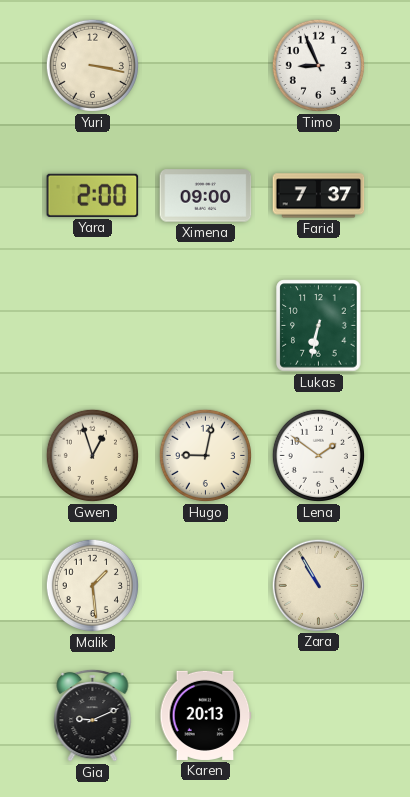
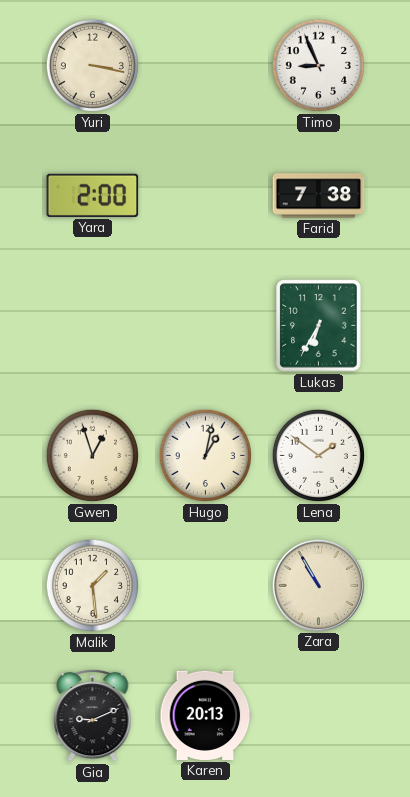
Ximena: 09:00 -> none (206, 196)
Farid: 7:37 -> 7:38 (319, 196)
Lukas: 6:32 -> 6:35 (319, 326)
Hugo: 9:02 -> 1:02 (205, 455)
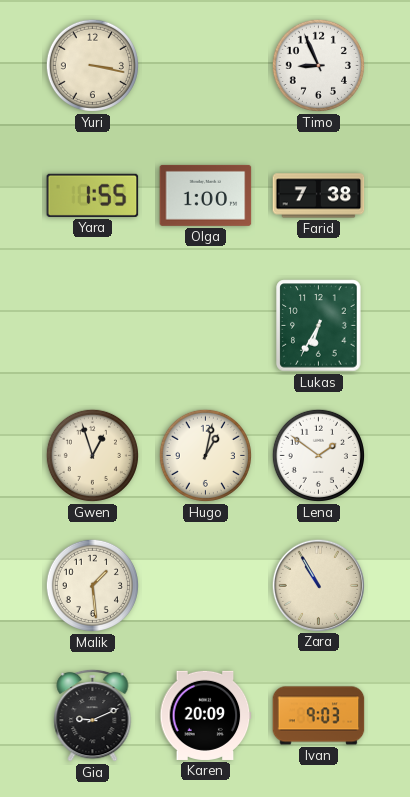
Yara: 2:00 -> 1:55 (93, 195)
Olga: none -> 1:00 (206, 195)
Karen: 20:13 -> 20:09 (206, 715)
Ivan: none -> 9:03 (319, 716)
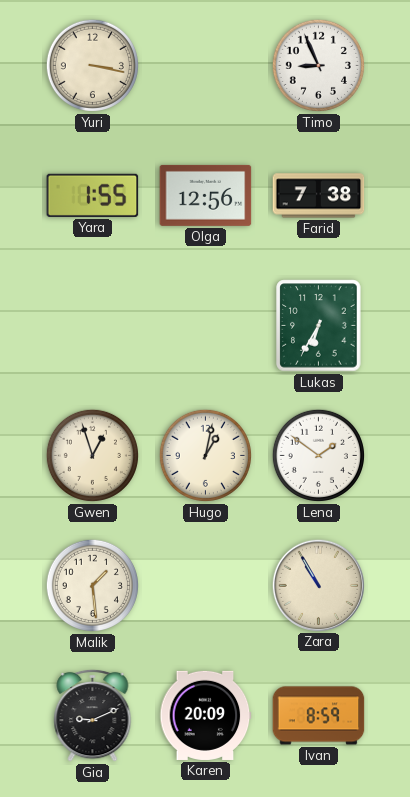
Olga: 1:00 -> 12:56 (206, 195)
Ivan: 9:03 -> 8:59 (319, 716)
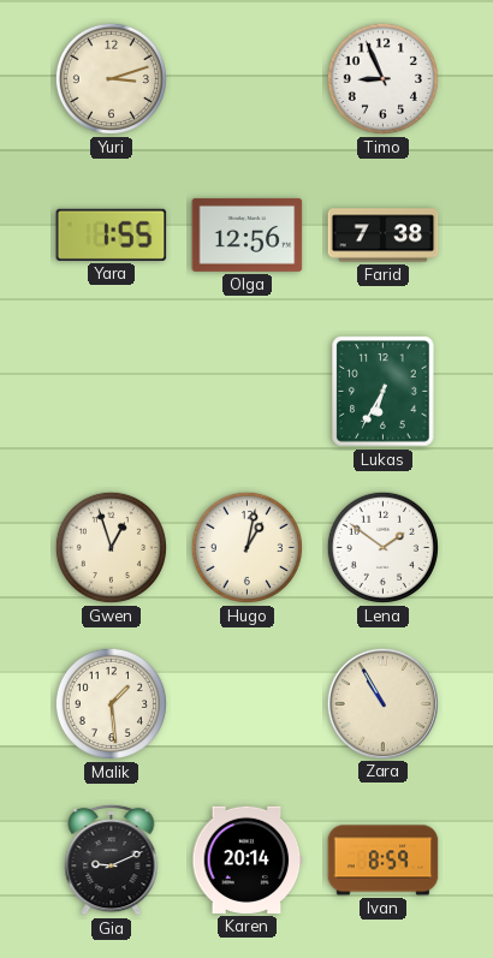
Yuri: 3:17 -> 3:12 (111, 78)
Karen: 20:09 -> 20:14 (248, 859)
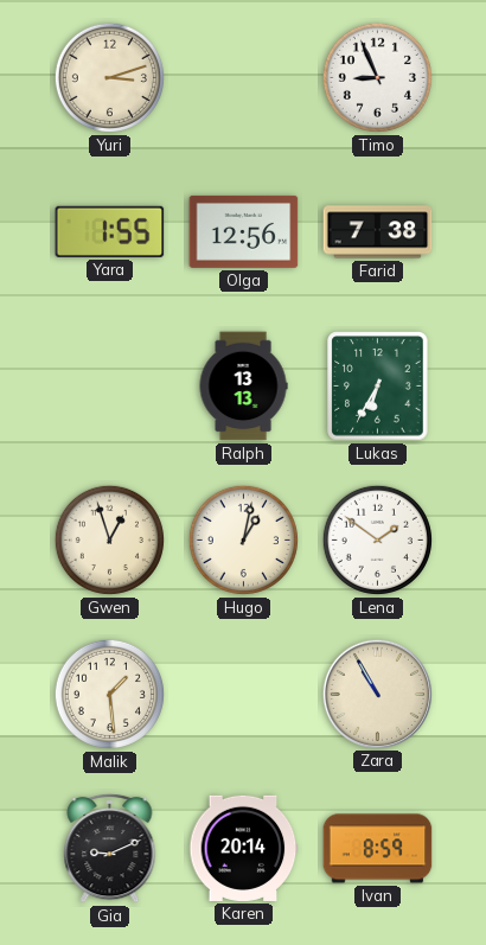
Ralph: none -> 13:13 (243, 387)
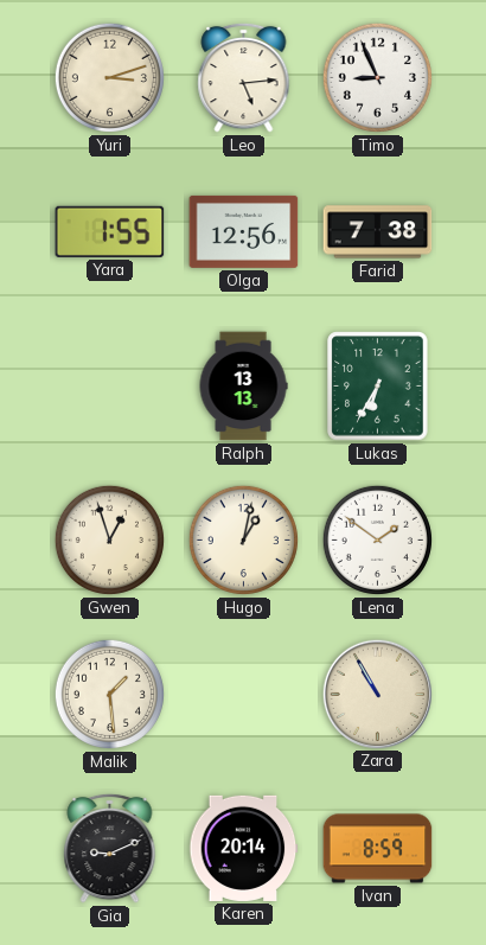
Leo: none -> 5:14 (244, 77)
